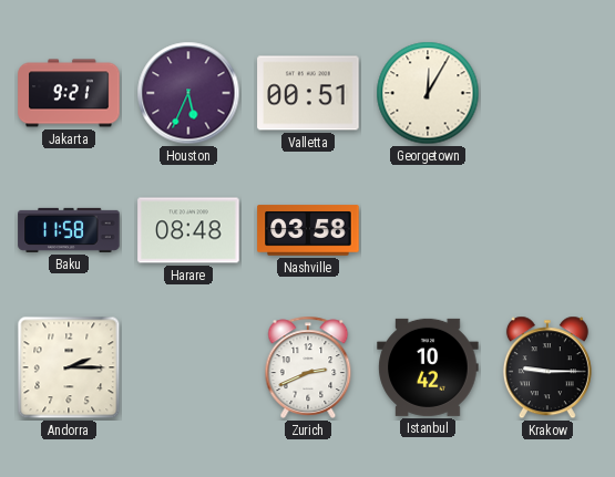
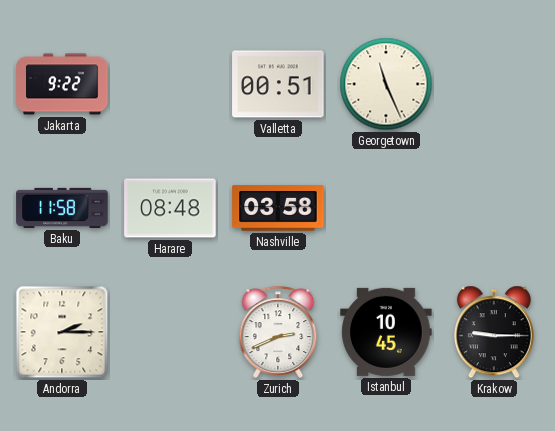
Jakarta: 9:21 -> 9:22 (62, 84)
Houston: 5:34 -> none (188, 93)
Georgetown: 12:05 -> 11:26 (386, 84)
Istanbul: 10:42 -> 10:45 (386, 332)
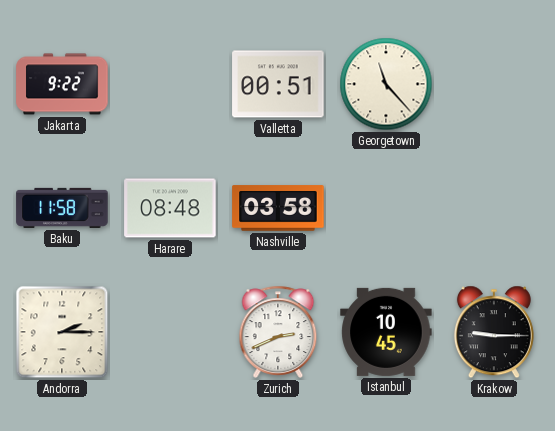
Georgetown: 11:26 -> 11:23 (386, 84)
